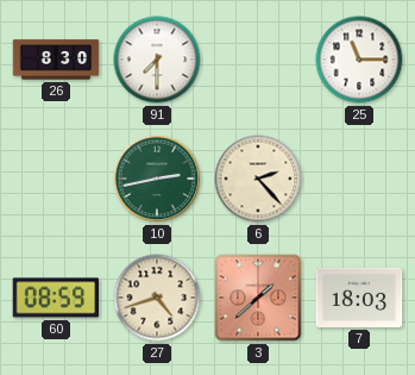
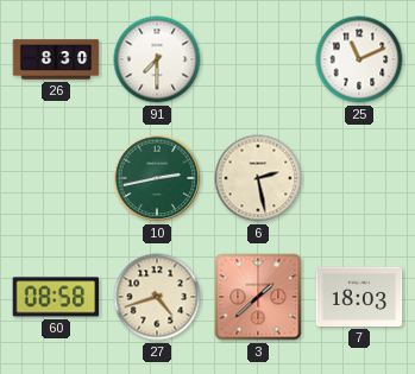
25: 11:15 -> 11:11 (359, 59)
6: 2:23 -> 2:28 (258, 178)
60: 08:59 -> 08:58 (56, 297)
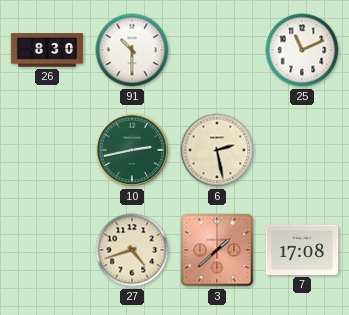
91: 7:30 -> 10:30 (132, 50)
60: 08:58 -> none (56, 297)
7: 18:03 -> 17:08 (302, 250)
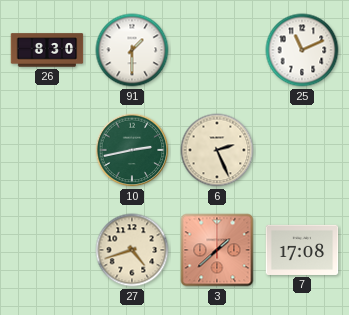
91: 10:30 -> 1:30 (132, 50)
6: 2:28 -> 2:26 (217, 150)
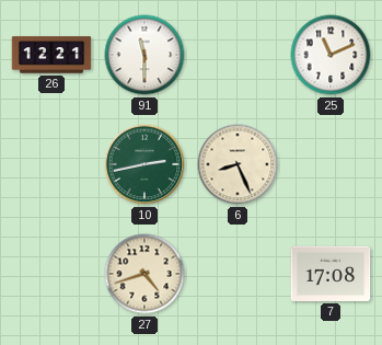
26: 8:30 -> 12:21 (51, 55)
91: 1:30 -> 11:30 (144, 55)
6: 2:26 -> 8:26 (238, 164)
3: 1:38 -> none (217, 250)
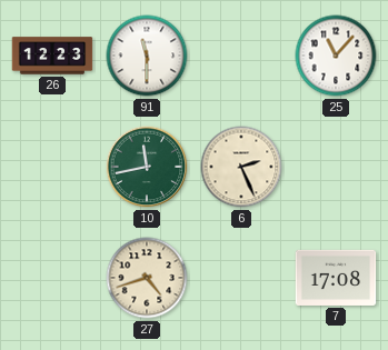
26: 12:21 -> 12:23 (52, 56)
25: 11:11 -> 11:07 (336, 56)
10: 2:43 -> 11:43 (147, 167)
6: 8:26 -> 2:26 (241, 167)
